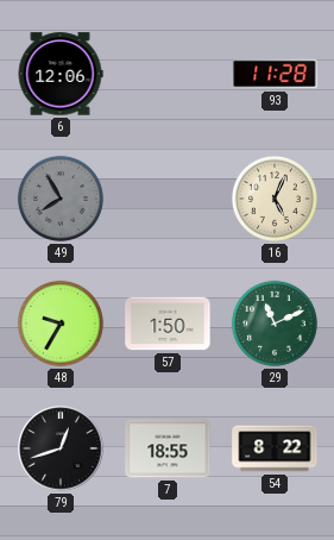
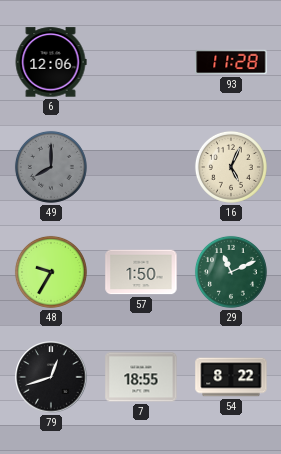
49: 7:55 -> 8:00 (51, 167)
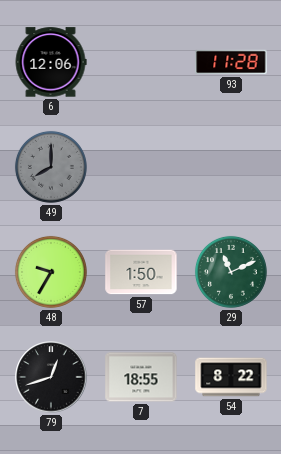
16: 5:04 -> none (231, 167)
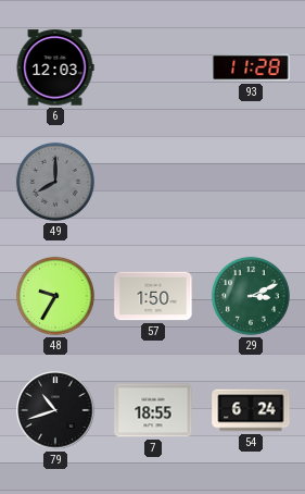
6: 12:06 -> 12:03 (55, 67)
29: 11:11 -> 3:11 (251, 296)
79: 12:42 -> 10:42 (55, 410)
54: 8:22 -> 6:24 (251, 410)
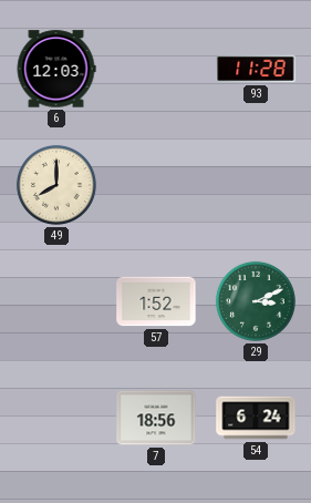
49 dial: grey -> cream (56, 185)
48: 9:35 -> none (55, 296)
57: 1:50 -> 1:52 (156, 301)
79: 10:42 -> none (55, 410)
7: 18:55 -> 18:56 (156, 418)
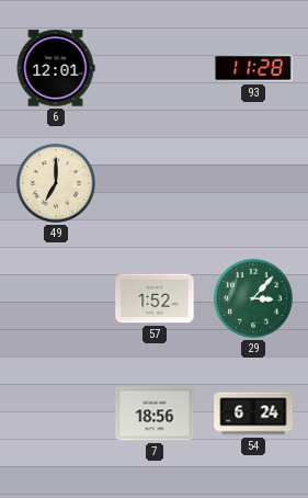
6: 12:03 -> 12:01 (56, 68)
49: 8:00 -> 7:00 (56, 183)
29: 3:11 -> 3:07 (253, 298)
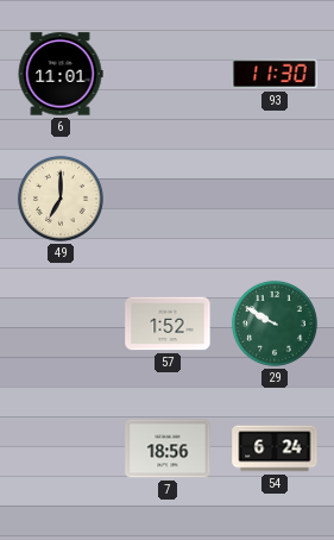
6: 12:01 -> 11:01 (61, 74)
93: 11:28 -> 11:30 (275, 74)
29: 3:07 -> 9:50 (275, 324)
